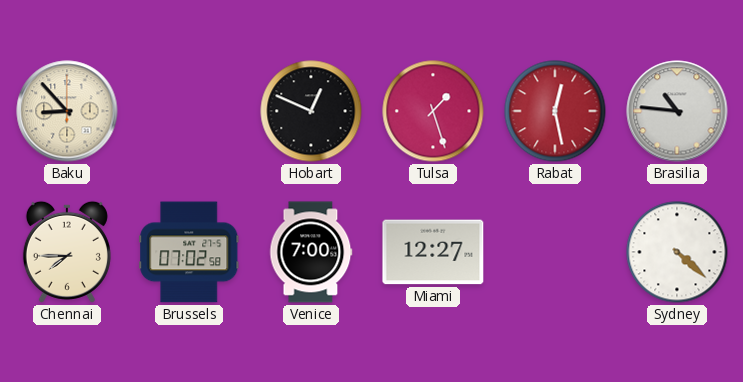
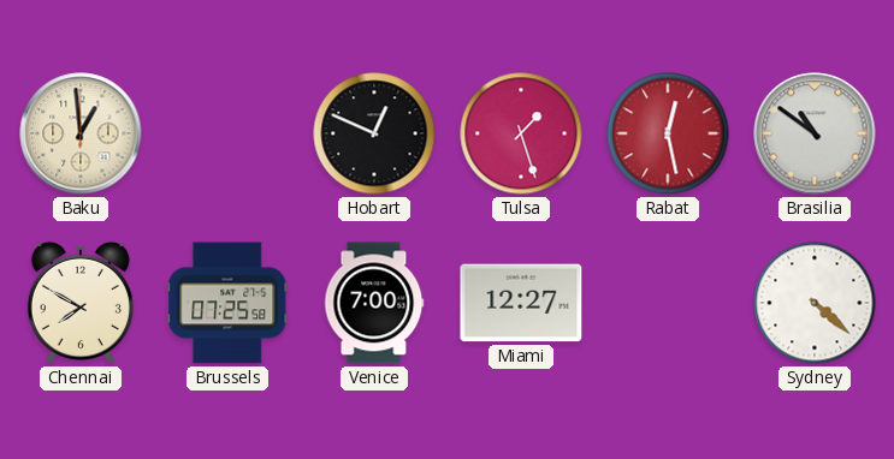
Baku: 8:53 -> 12:59 (81, 133)
Brasilia: 10:46 -> 10:51 (815, 133)
Chennai: 7:45 -> 7:50 (81, 303)
Brussels: 07:02 -> 07:25 (227, 303)
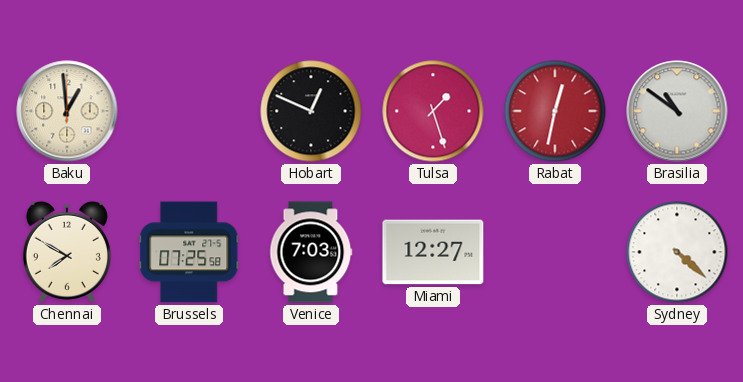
Rabat: 12:28 -> 12:32 (555, 111)
Venice: 7:00 -> 7:03 (311, 252)
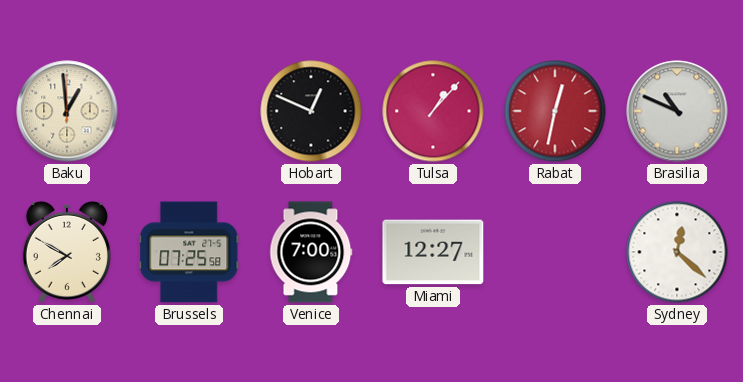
Tulsa: 1:27 -> 1:07 (433, 111)
Brasilia: 10:51 -> 10:49 (677, 111)
Venice: 7:03 -> 7:00 (311, 252)
Sydney: 4:22 -> 12:22 (677, 252)
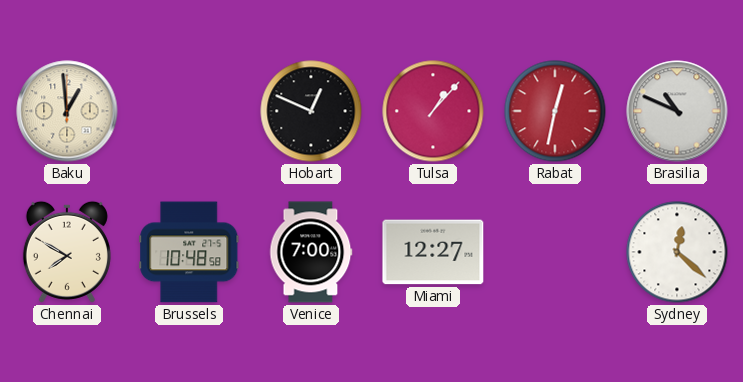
Brussels: 07:25 -> 10:48 (189, 252)
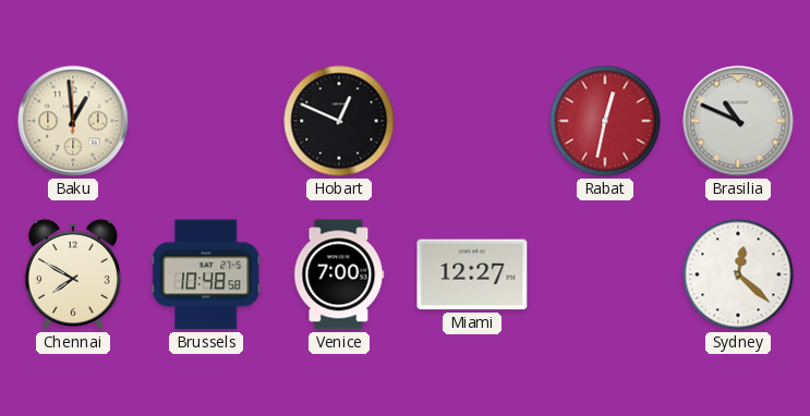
Tulsa: 1:07 -> none (433, 111)
